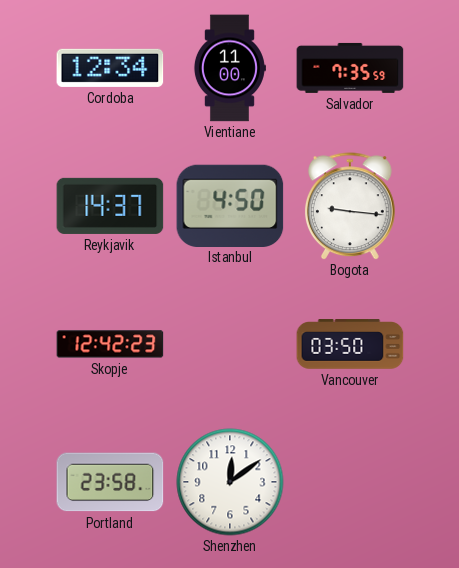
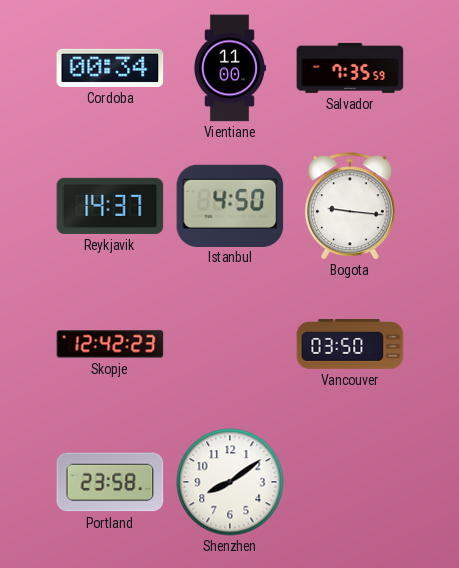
Cordoba: 12:34 -> 00:34 (110, 68)
Shenzhen: 12:09 -> 8:09 (230, 482)
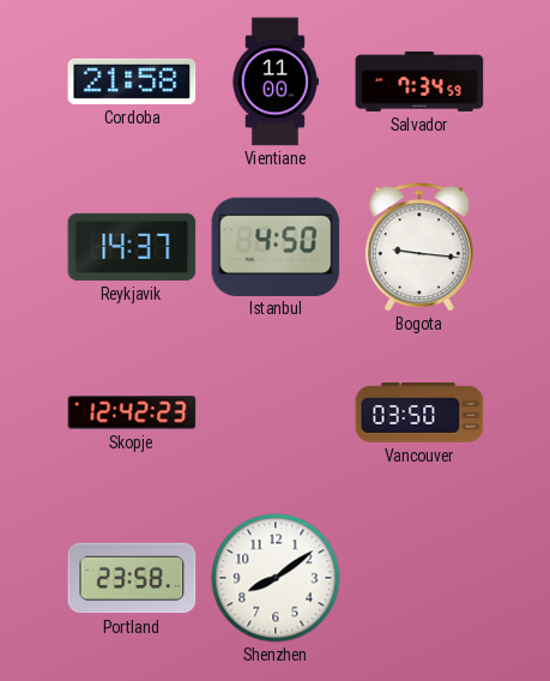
Cordoba: 00:34 -> 21:58 (132, 82)
Salvador: 7:35 -> 7:34 (419, 82)
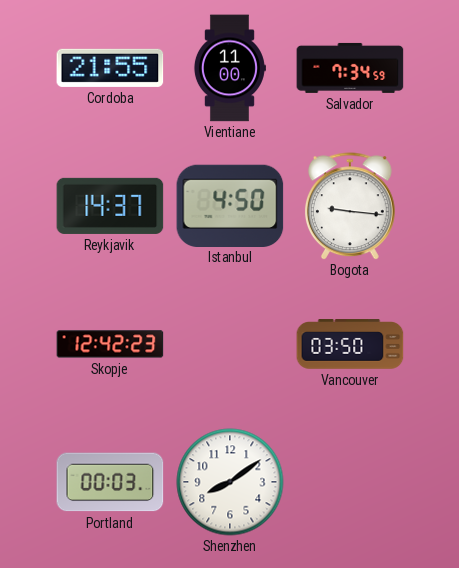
Cordoba: 21:58 -> 21:55 (110, 68)
Portland: 23:58 -> 00:03 (110, 482)
